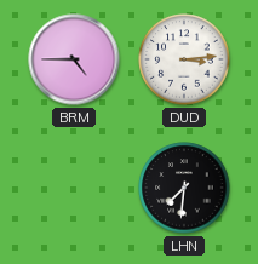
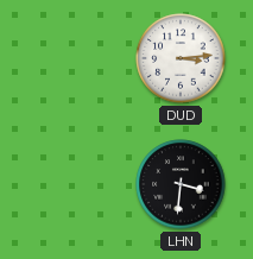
BRM: 4:45 -> none (74, 59)
LHN: 7:31 -> 3:31 (181, 184)
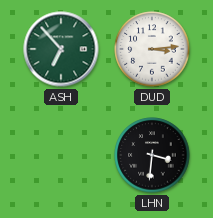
ASH: none -> 6:53 (61, 49)
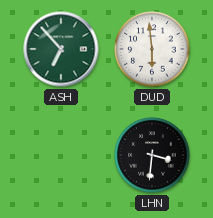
DUD: 3:14 -> 5:59 (152, 49)
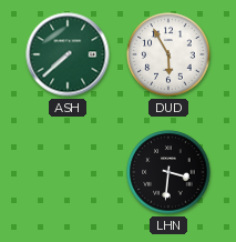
ASH: 6:53 -> 7:38 (68, 54)
DUD: 5:59 -> 5:55 (168, 54)
